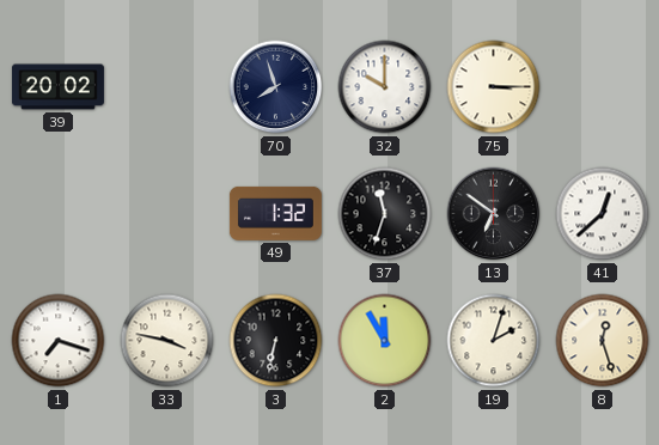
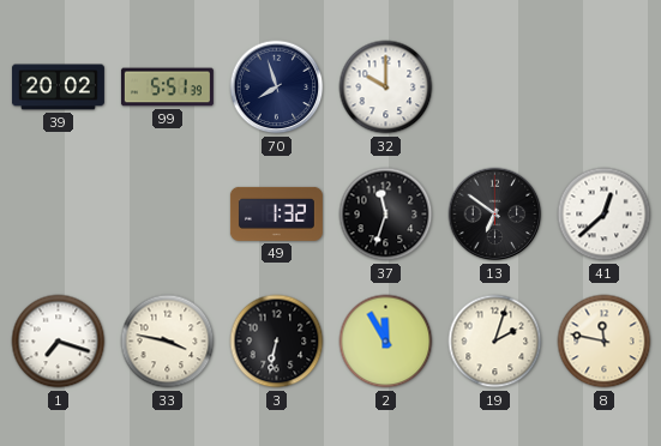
99: none -> 5:51 (167, 88)
75: 3:15 -> none (494, 87)
8: 12:27 -> 11:47 (605, 342)
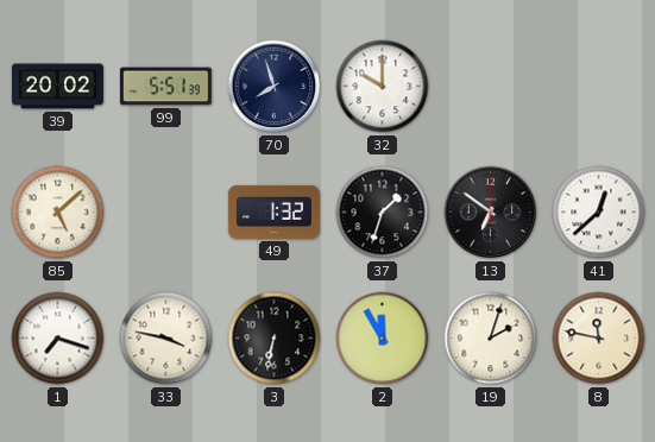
85: none -> 5:08 (58, 213)
37: 11:33 -> 1:33 (383, 213)
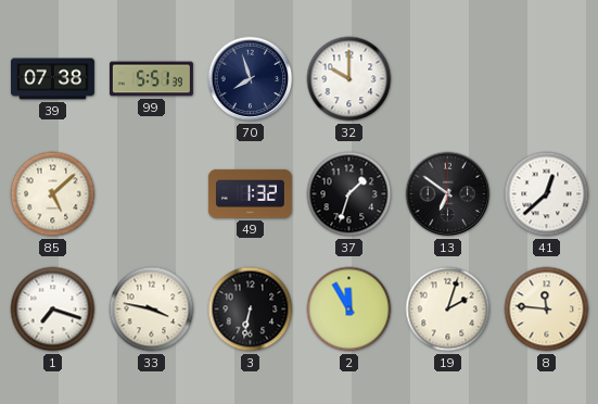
39: 20:02 -> 07:38 (52, 79)
8: 11:47 -> 11:46 (547, 310)
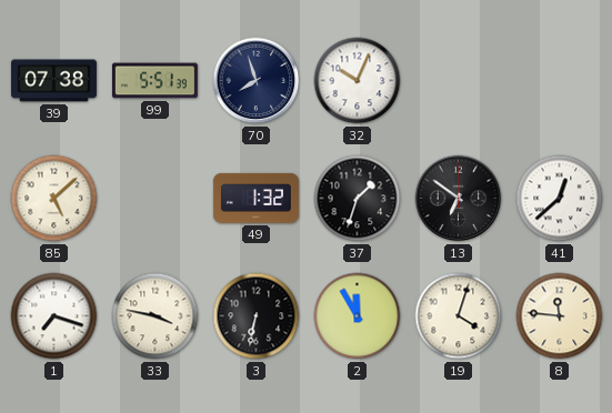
32: 10:00 -> 10:04 (358, 81)
19: 2:03 -> 4:03 (459, 316)
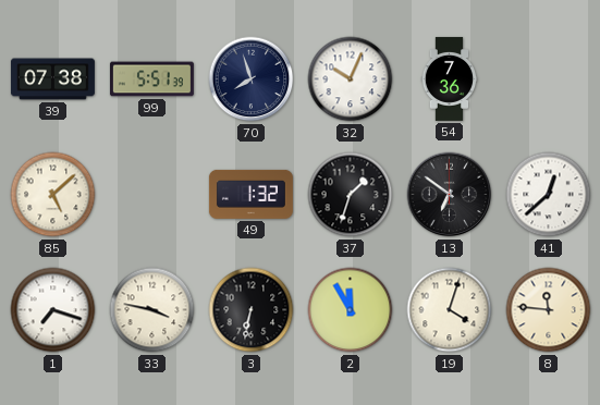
54: none -> 7:36 (450, 78)
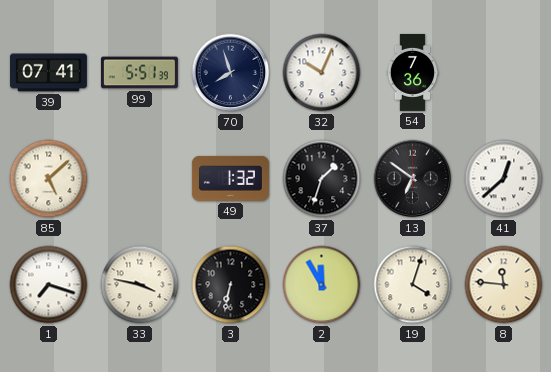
39: 07:38 -> 07:41 (48, 73)
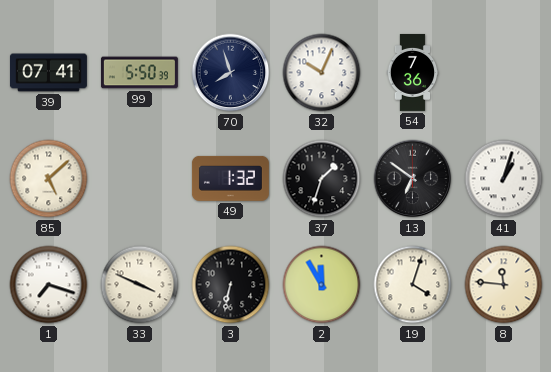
99: 5:51 -> 5:50 (139, 73)
41: 12:38 -> 1:03 (504, 179)
33: 3:47 -> 3:49 (140, 285)
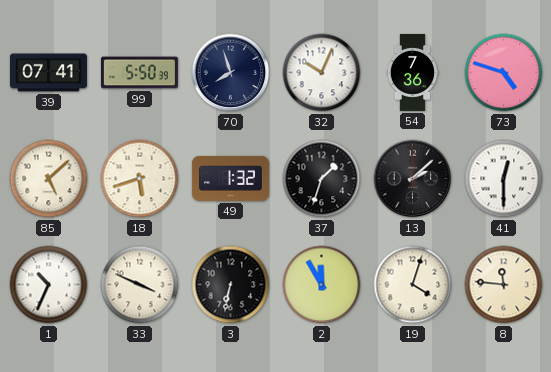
73: none -> 4:48 (504, 73)
18: none -> 5:42 (140, 179)
13: 6:51 -> 2:08 (413, 179)
41: 1:03 -> 12:30 (504, 179)
1: 7:18 -> 10:34 (49, 285)
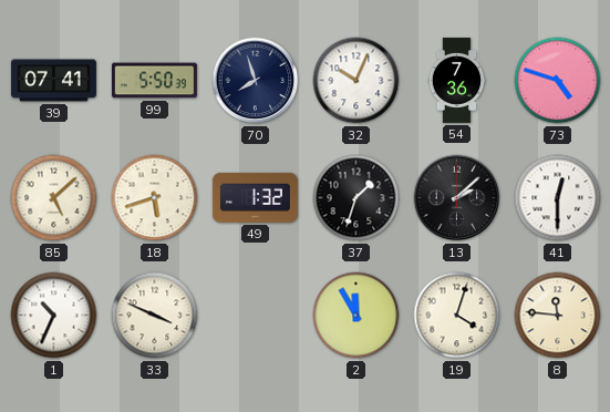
3: 6:32 -> none (231, 285)
